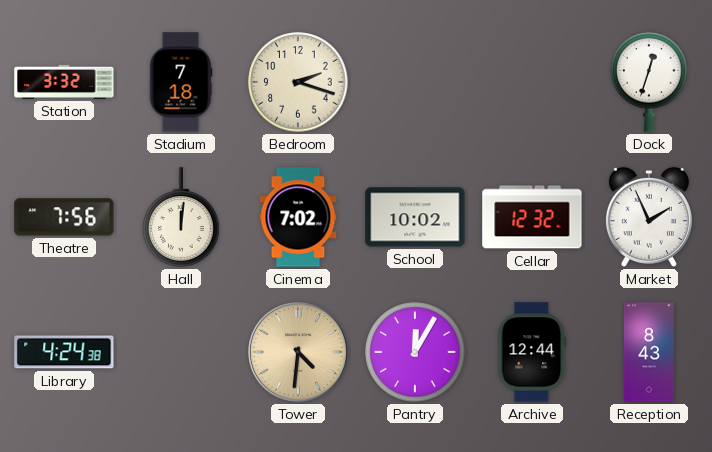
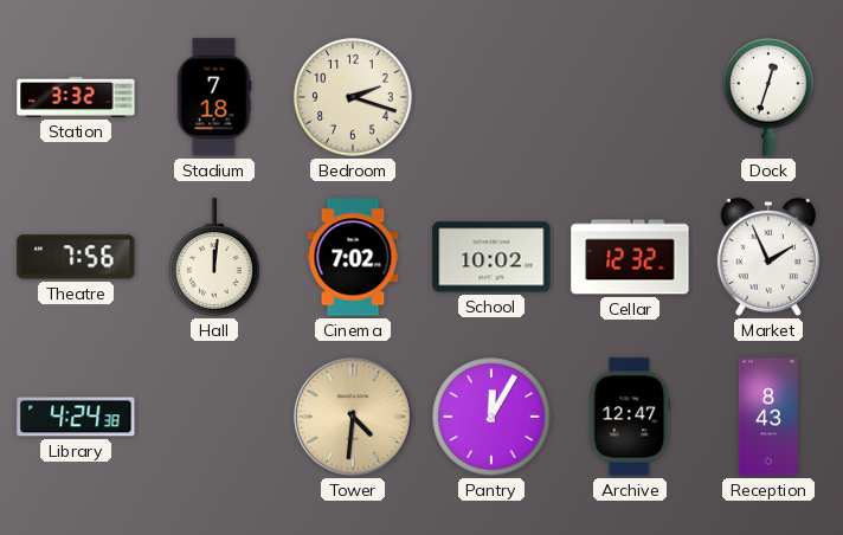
Archive: 12:44 -> 12:47 (630, 417)
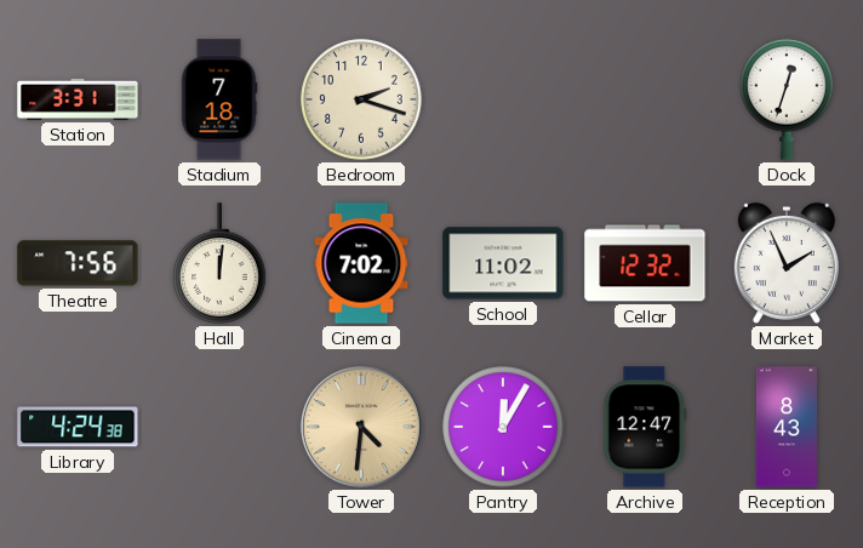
Station: 3:32 -> 3:31 (78, 99)
School: 10:02 -> 11:02 (503, 263)
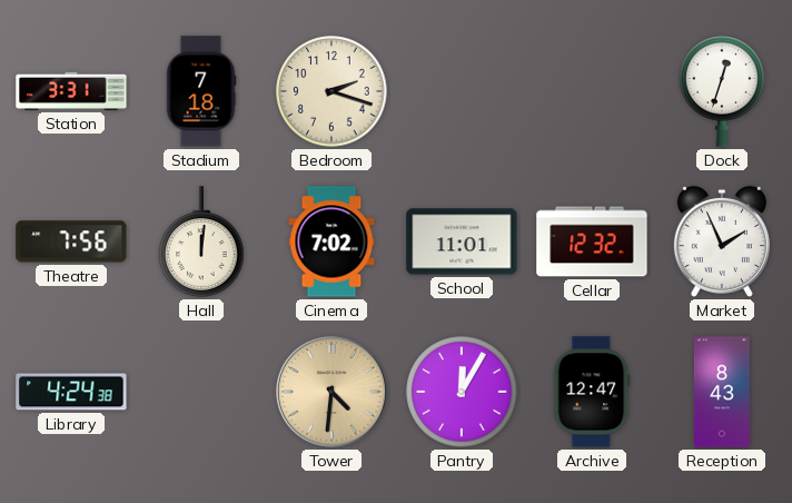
School: 11:02 -> 11:01 (462, 241)
